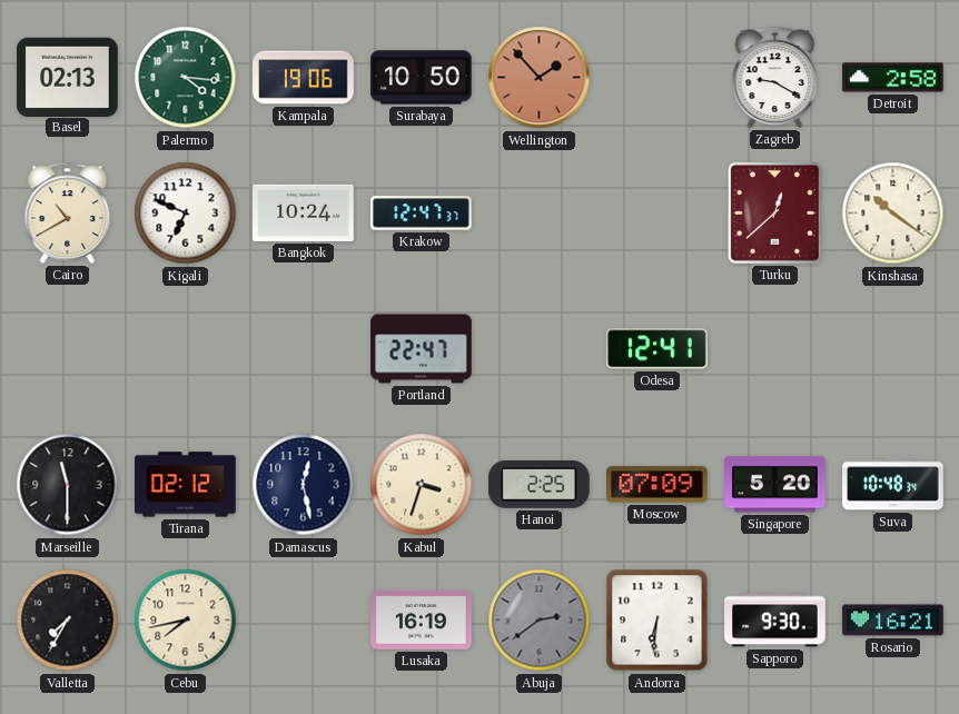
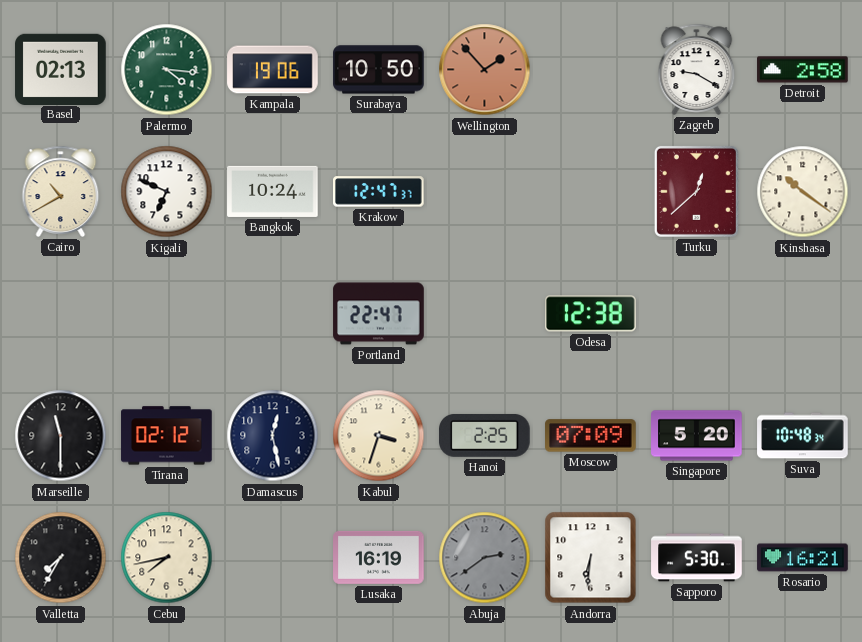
Odesa: 12:41 -> 12:38 (591, 314)
Sapporo: 9:30 -> 5:30 (697, 558)
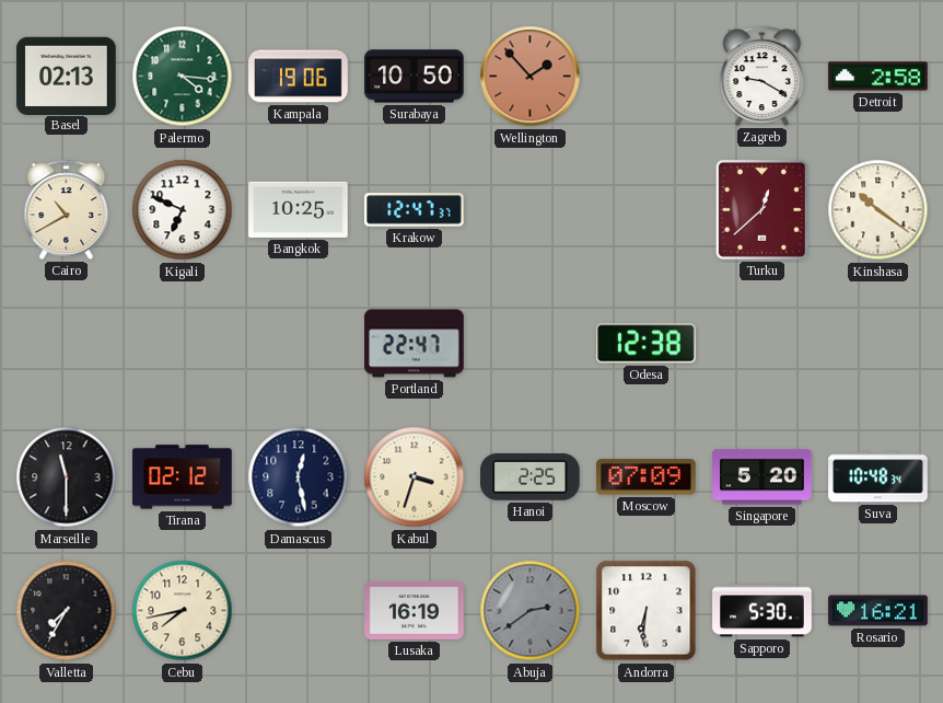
Bangkok: 10:24 -> 10:25 (299, 209)
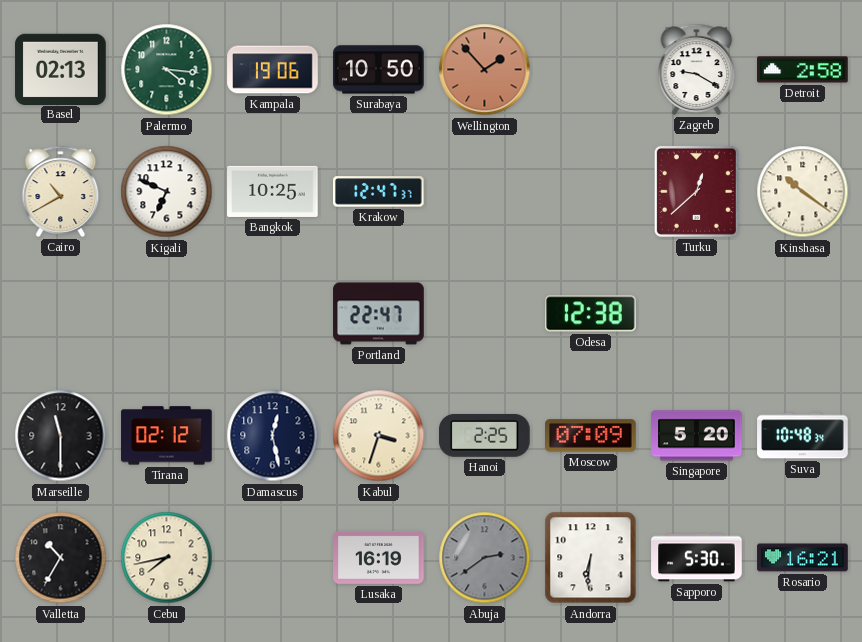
Valletta: 7:35 -> 10:35 (61, 558)
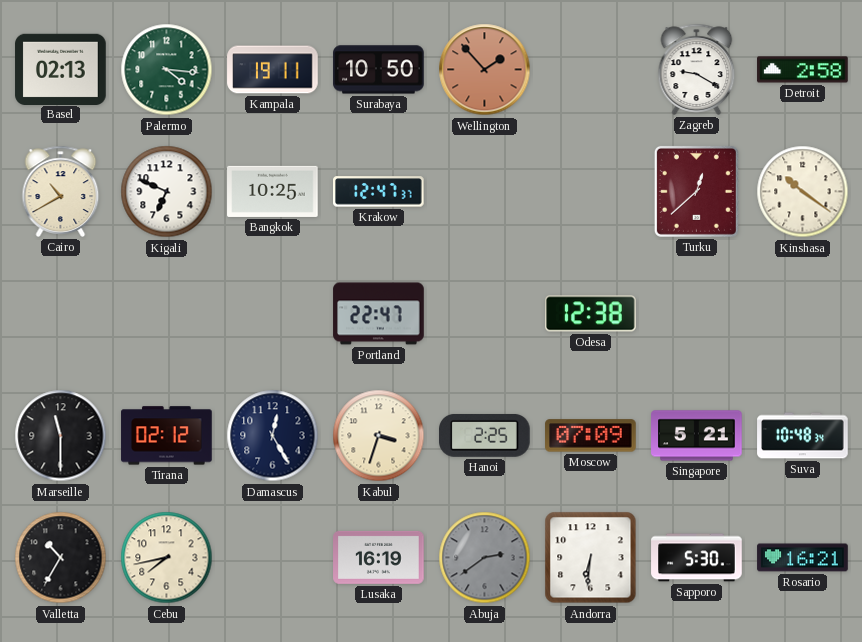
Kampala: 19:06 -> 19:11 (273, 70)
Damascus: 12:28 -> 12:25 (273, 436)
Singapore: 5:20 -> 5:21 (697, 436)
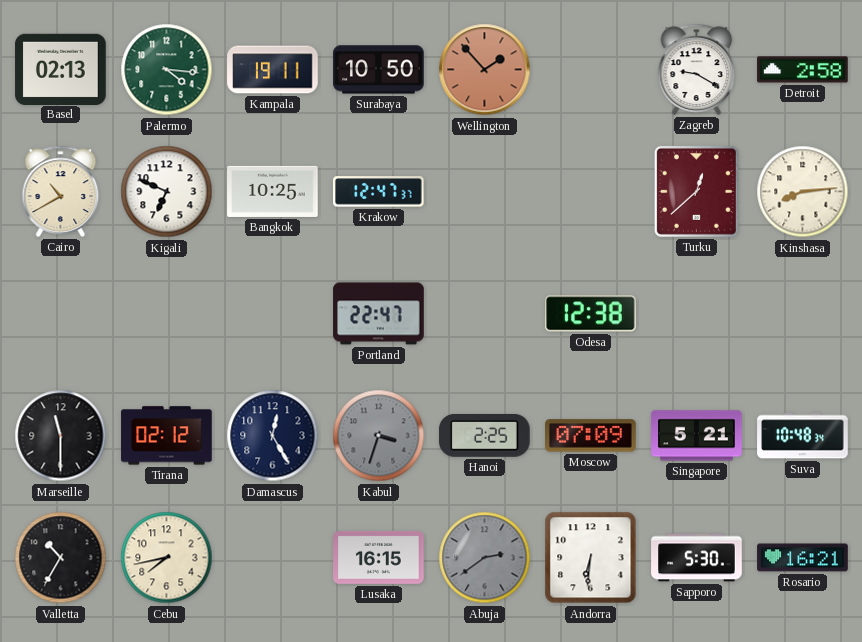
Kinshasa: 10:21 -> 8:14 (803, 192)
Kabul dial: cream -> grey (379, 436)
Lusaka: 16:19 -> 16:15 (379, 557)
